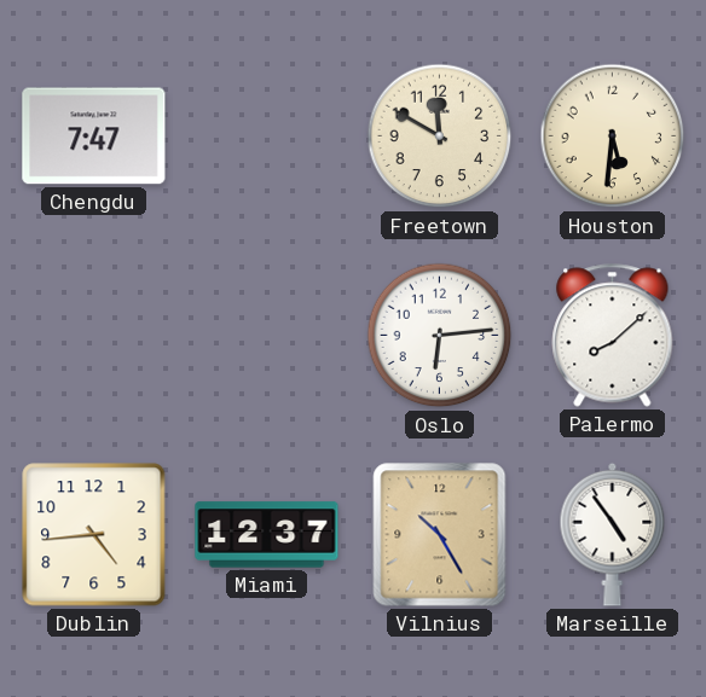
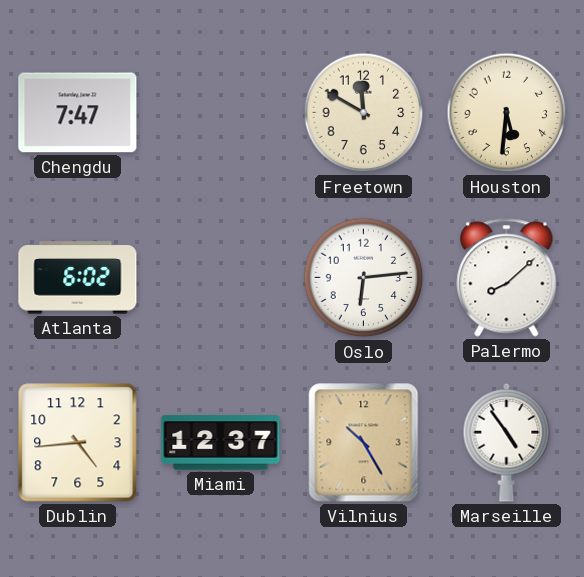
Atlanta: none -> 6:02 (78, 278)
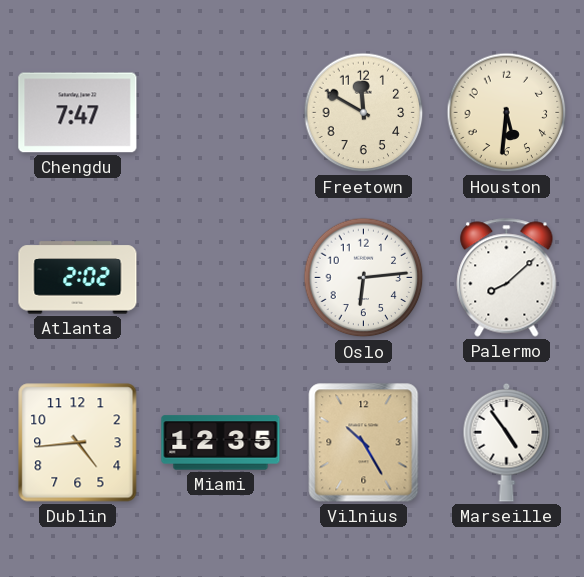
Atlanta: 6:02 -> 2:02 (78, 278)
Miami: 12:37 -> 12:35 (221, 443)
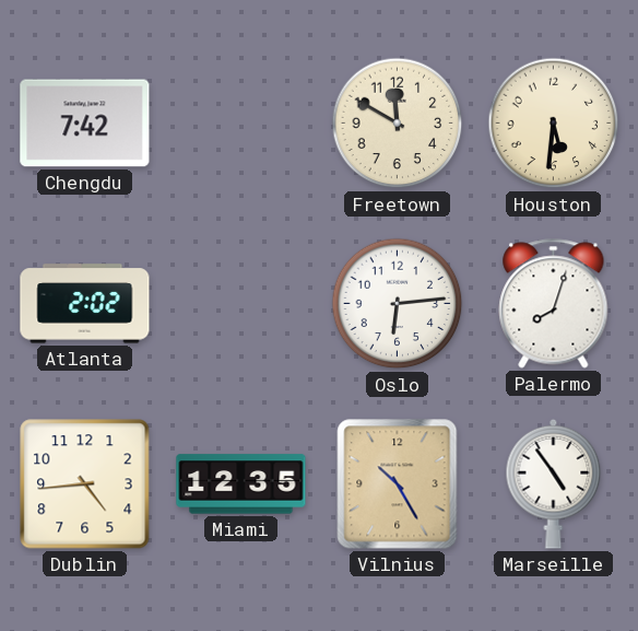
Chengdu: 7:47 -> 7:42 (85, 124)
Palermo: 8:08 -> 8:03 (554, 304)
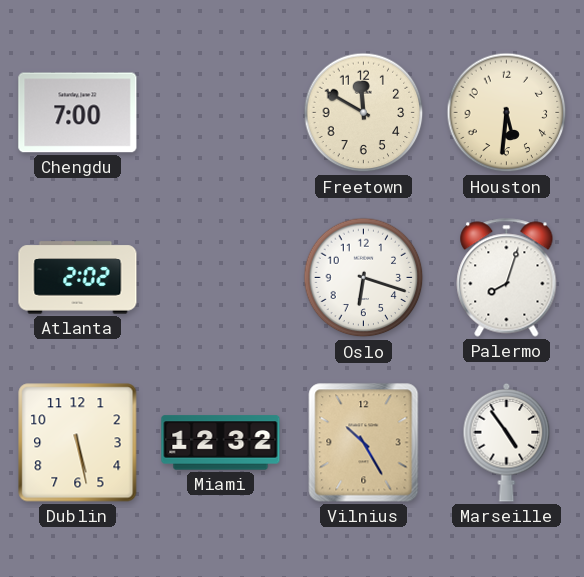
Chengdu: 7:42 -> 7:00 (78, 113)
Oslo: 6:14 -> 6:18 (364, 278)
Dublin: 4:44 -> 5:28 (78, 443)
Miami: 12:35 -> 12:32 (221, 443)
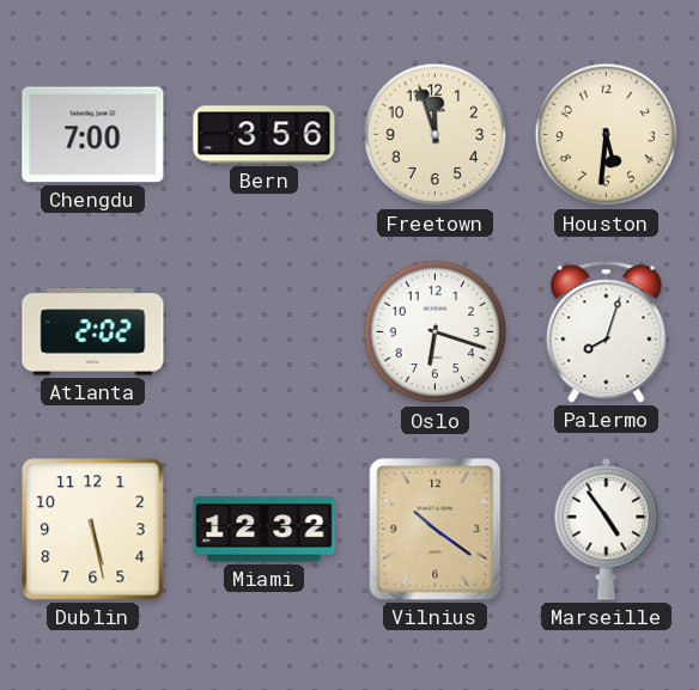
Bern: none -> 3:56 (265, 135)
Freetown: 11:50 -> 11:57 (436, 135)
Vilnius: 10:25 -> 10:21 (436, 530)
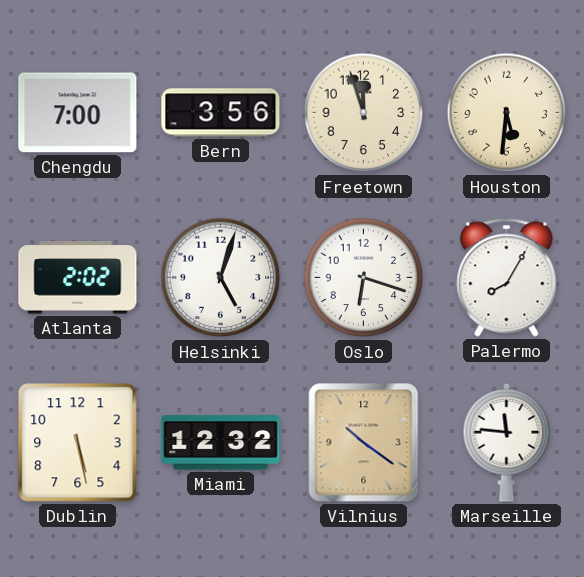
Helsinki: none -> 5:03 (221, 278)
Palermo: 8:03 -> 8:05 (507, 278)
Marseille: 4:54 -> 11:46 (507, 442)
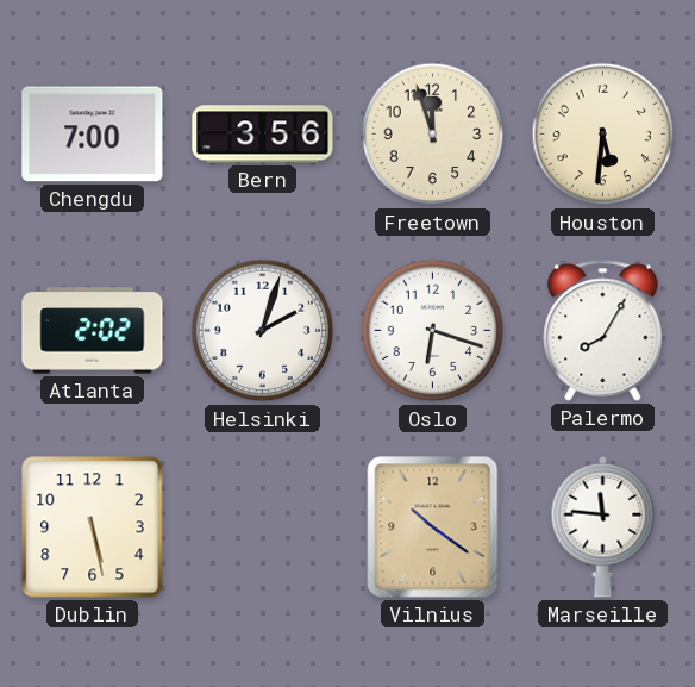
Helsinki: 5:03 -> 2:03 (263, 331)
Miami: 12:32 -> none (221, 443)
